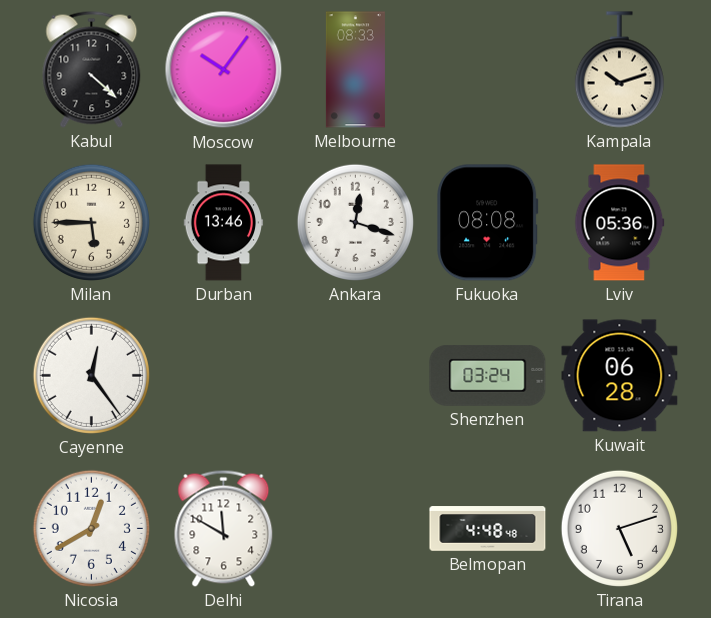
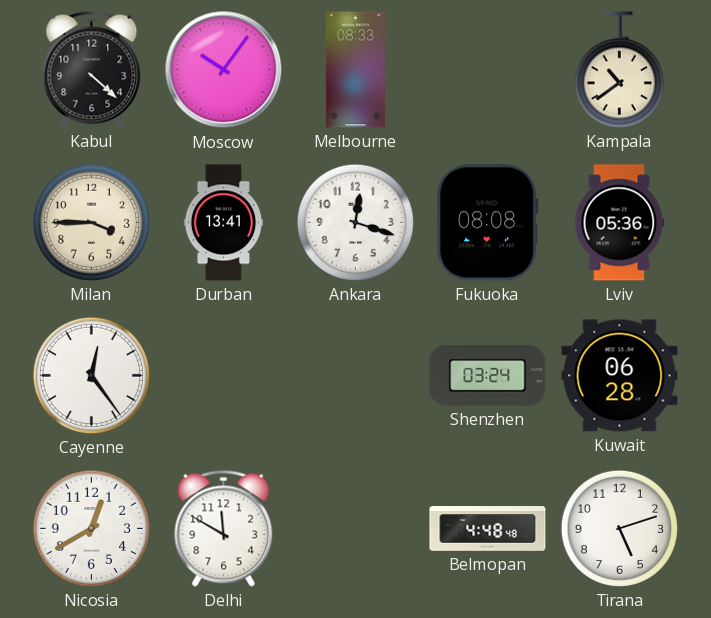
Kampala: 10:12 -> 10:39 (619, 70)
Milan: 5:45 -> 3:45 (91, 222)
Durban: 13:46 -> 13:41 (224, 223)
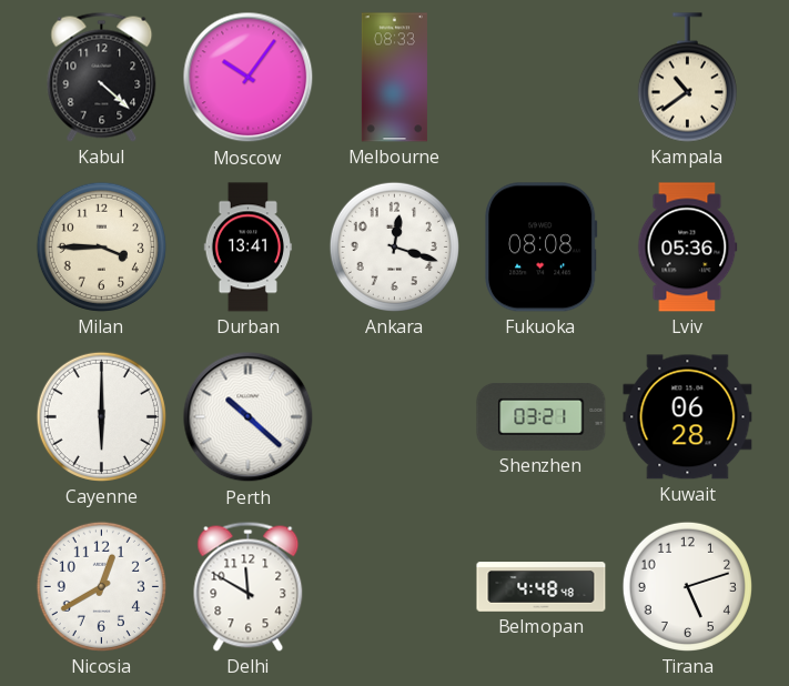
Cayenne: 12:24 -> 6:00 (101, 416)
Perth: none -> 10:22 (249, 417)
Shenzhen: 03:24 -> 03:21 (542, 416)
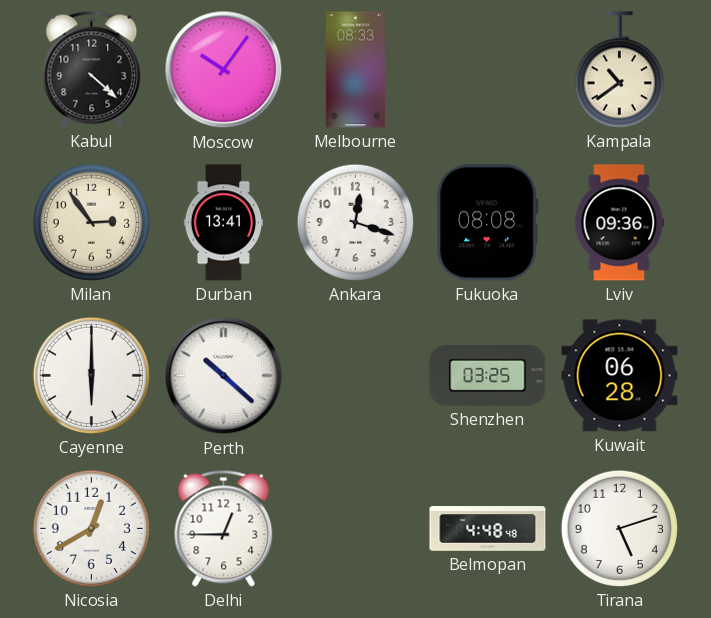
Milan: 3:45 -> 2:54 (91, 222)
Lviv: 05:36 -> 09:36 (620, 223)
Shenzhen: 03:21 -> 03:25 (488, 375)
Delhi: 11:50 -> 12:45 (224, 528)
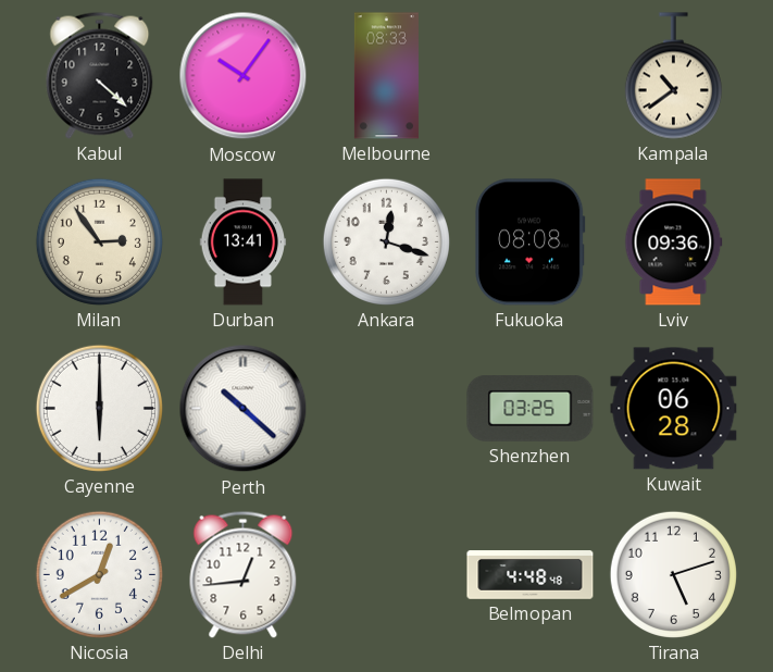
Delhi: 12:45 -> 12:44 (244, 574)
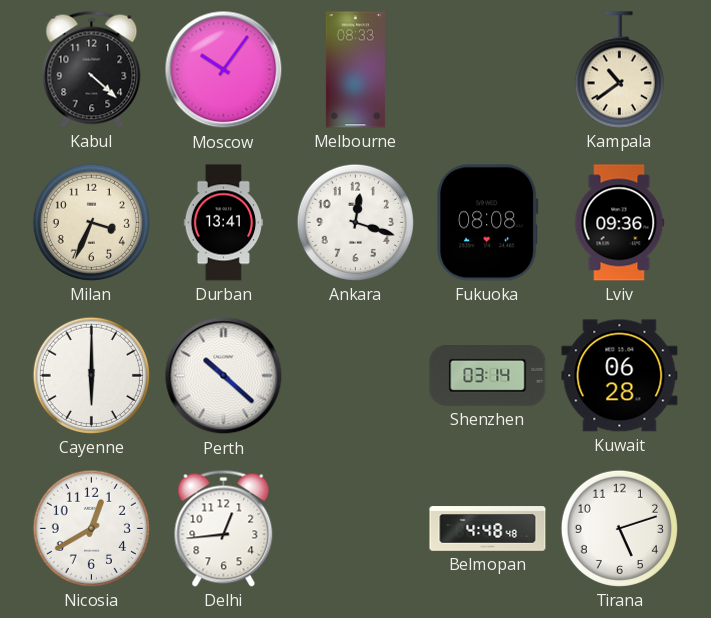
Milan: 2:54 -> 3:34 (91, 222)
Shenzhen: 03:25 -> 03:14 (488, 375)
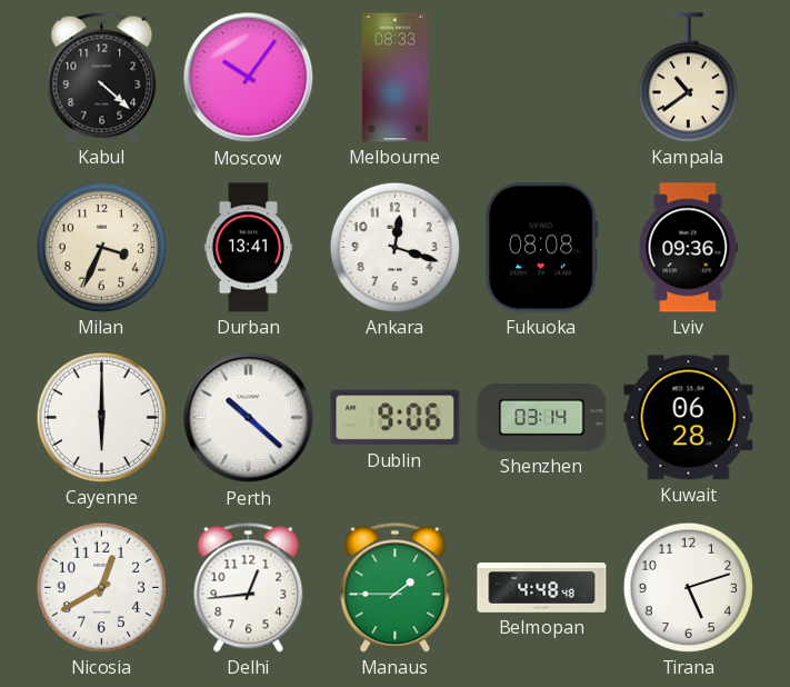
Dublin: none -> 9:06 (396, 418)
Manaus: none -> 1:45 (396, 587)
